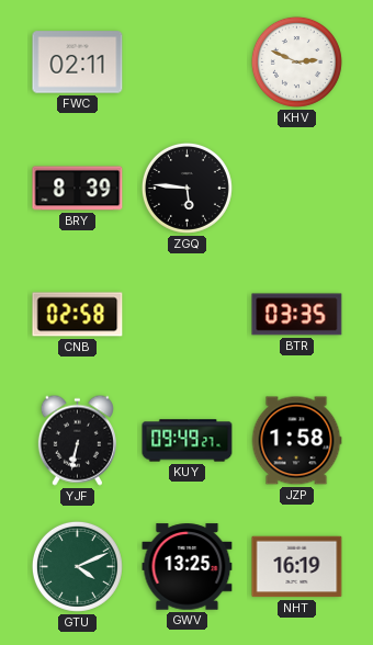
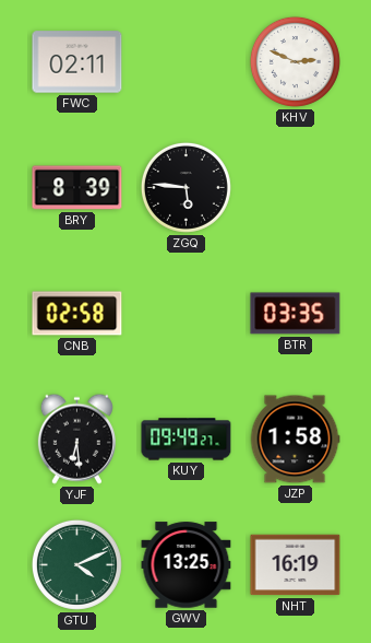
YJF: 6:32 -> 6:29 (76, 439)
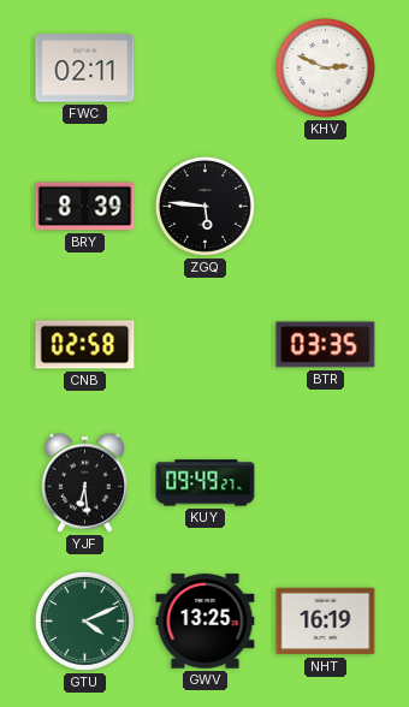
JZP: 1:58 -> none (295, 440)
